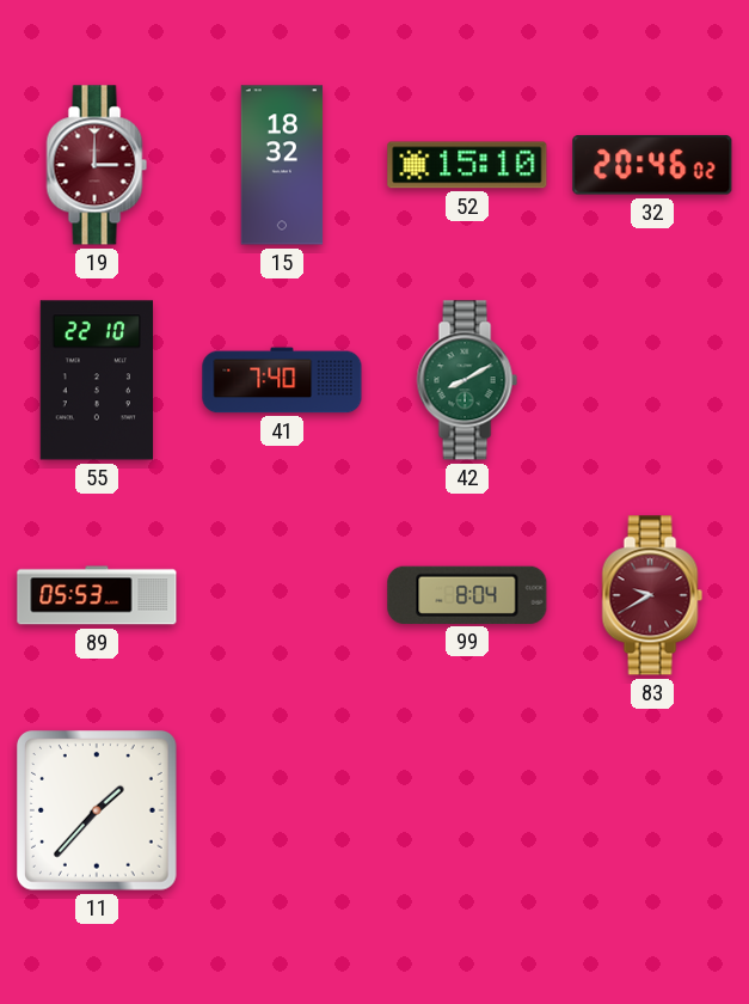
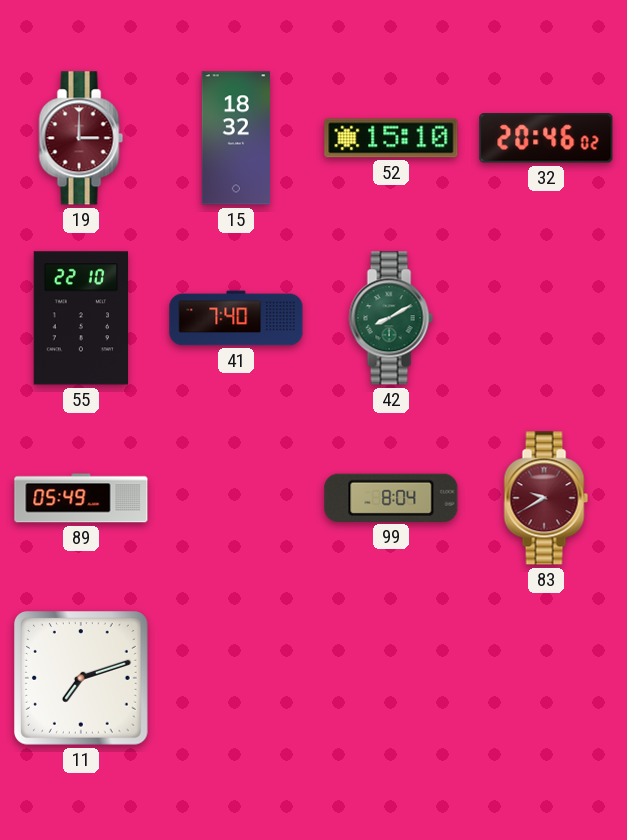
89: 05:53 -> 05:49 (81, 498)
11: 1:37 -> 7:12 (82, 679)
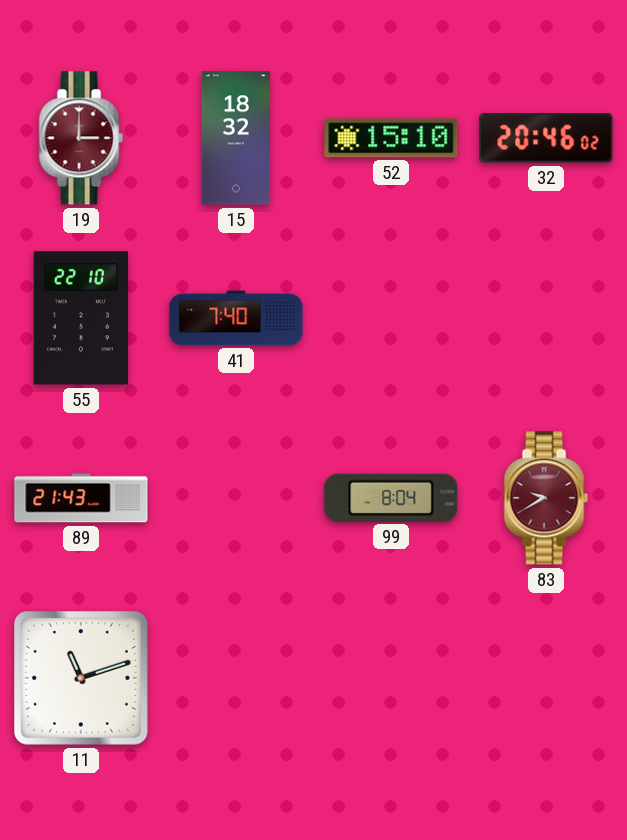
42: 8:10 -> none (391, 318)
89: 05:49 -> 21:43 (81, 498)
11: 7:12 -> 11:12 (82, 679)
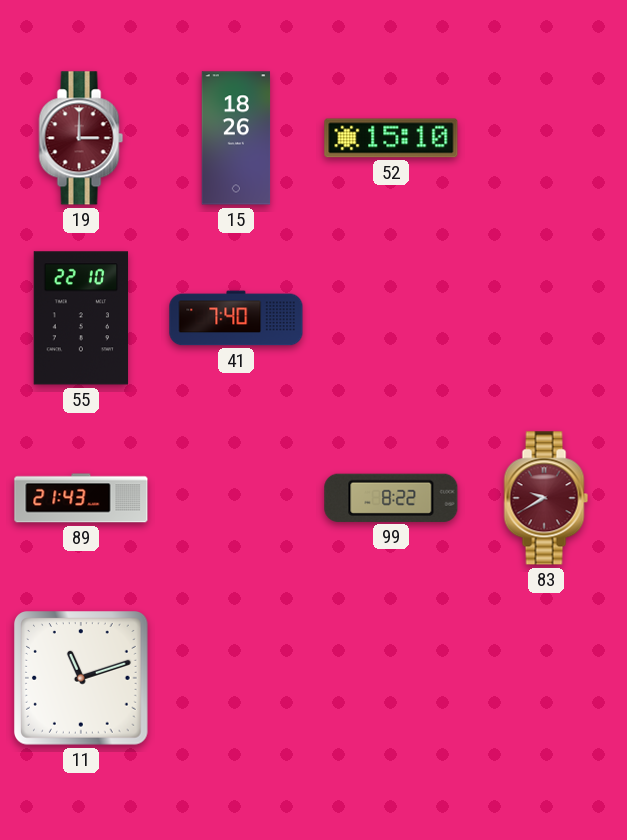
15: 18:32 -> 18:26 (236, 138)
32: 20:46 -> none (546, 138)
99: 8:04 -> 8:22 (391, 498)
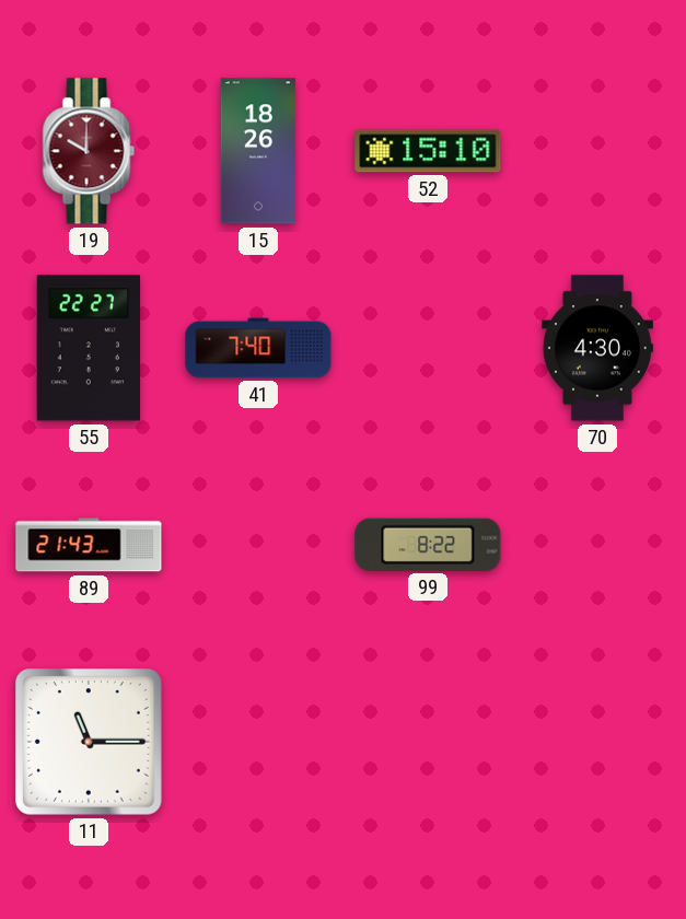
19: 3:00 -> 10:00 (89, 151)
55: 22:10 -> 22:27 (89, 348)
70: none -> 4:30 (597, 348)
83: 9:40 -> none (546, 498)
11: 11:12 -> 11:15 (90, 743)
